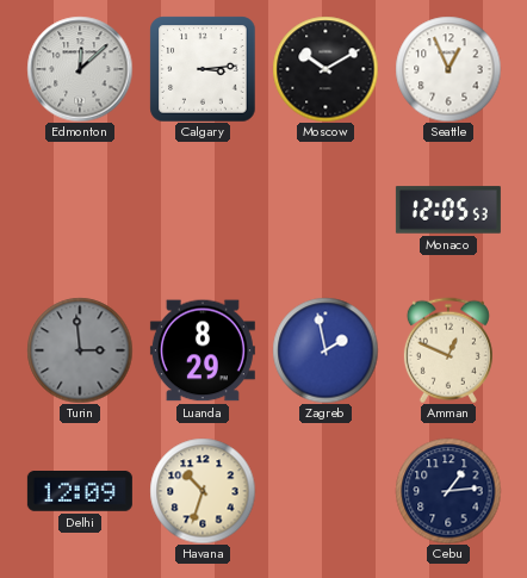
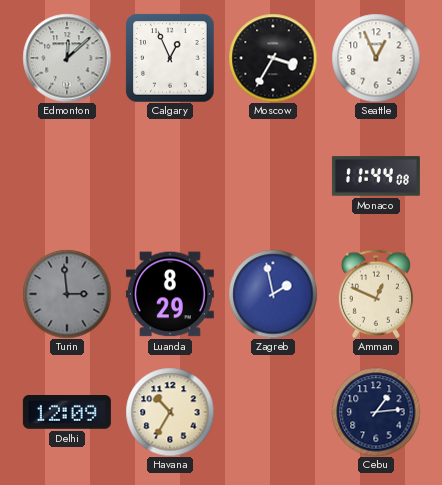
Calgary: 3:14 -> 12:56 (170, 58)
Moscow: 10:10 -> 3:35 (273, 58)
Monaco: 12:05 -> 11:44 (376, 176)
Havana: 10:33 -> 10:35 (170, 412)
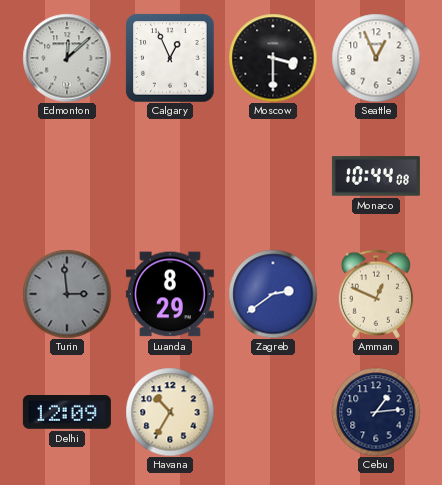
Moscow: 3:35 -> 3:30 (273, 58)
Monaco: 11:44 -> 10:44 (376, 176)
Zagreb: 1:58 -> 2:39 (273, 294)
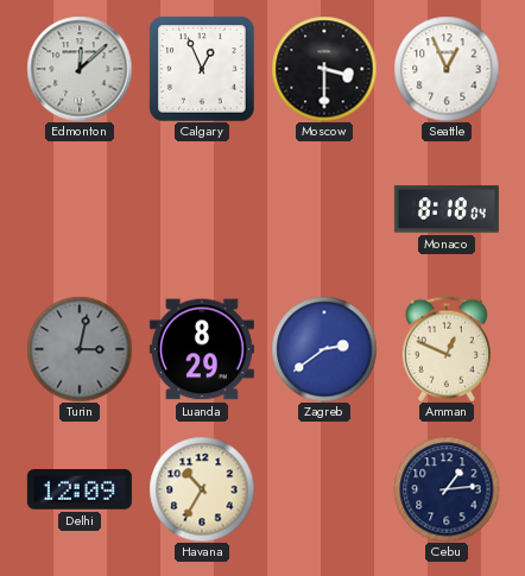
Monaco: 10:44 -> 8:18 (447, 209)
Turin: 2:59 -> 3:02 (80, 349)
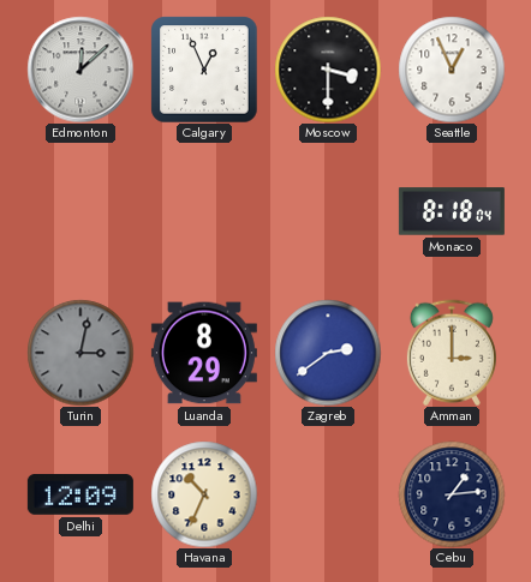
Amman: 12:49 -> 3:00 (452, 353)
Havana: 10:35 -> 10:34 (204, 494)
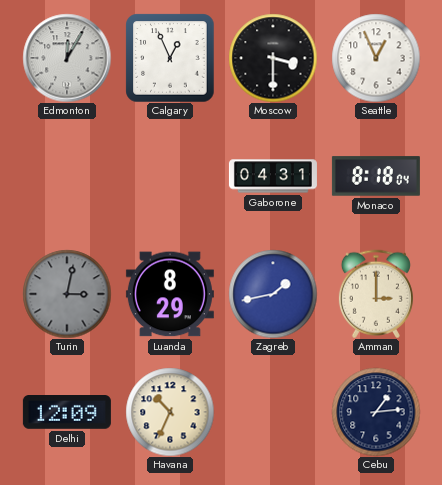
Edmonton: 12:08 -> 12:05 (67, 58)
Gaborone: none -> 04:31 (273, 176)
Zagreb: 2:39 -> 1:43 (273, 294)
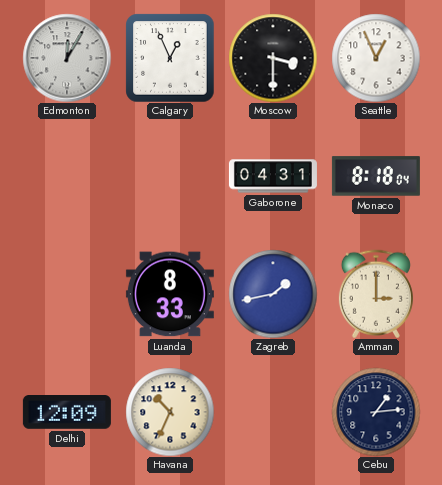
Turin: 3:02 -> none (67, 294)
Luanda: 8:29 -> 8:33 (170, 294)
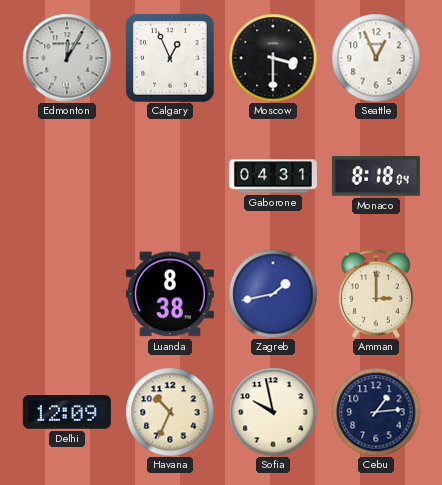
Luanda: 8:33 -> 8:38 (170, 294)
Sofia: none -> 9:58 (273, 412)
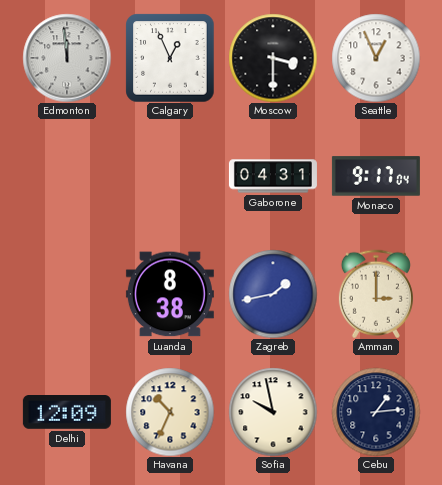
Edmonton: 12:05 -> 11:59 (67, 58)
Monaco: 8:18 -> 9:17 (376, 176)
